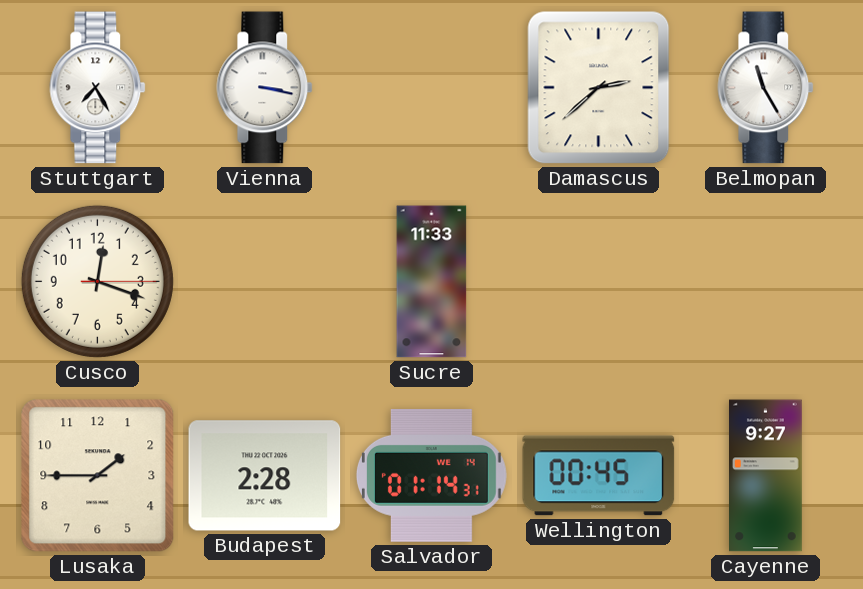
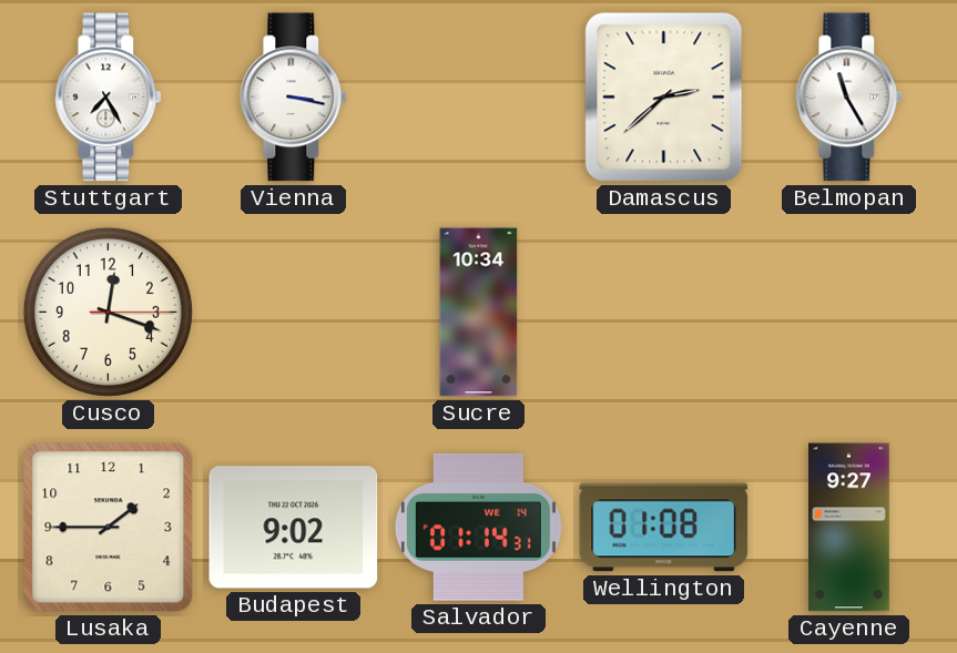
Sucre: 11:33 -> 10:34 (479, 313)
Budapest: 2:28 -> 9:02 (294, 528)
Wellington: 00:45 -> 01:08 (664, 528)
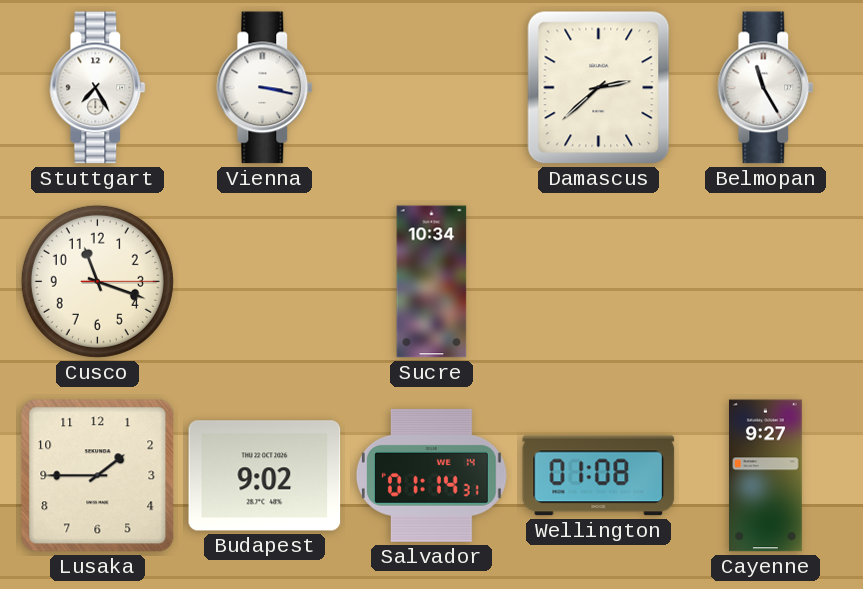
Cusco: 12:18 -> 11:18 (97, 281)
